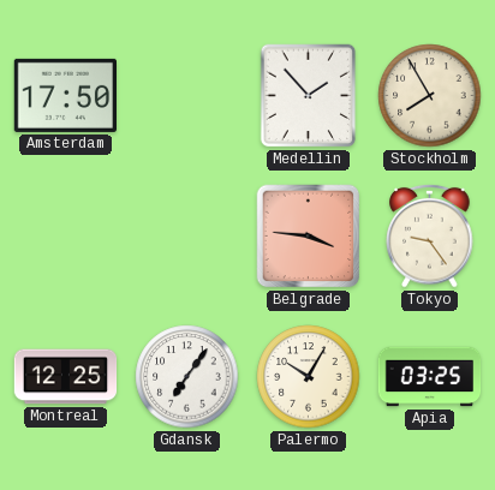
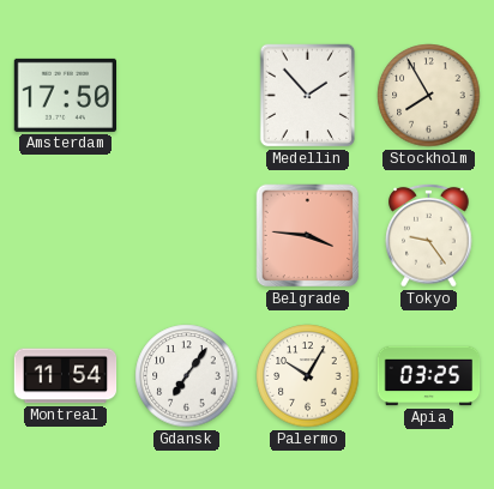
Montreal: 12:25 -> 11:54 (66, 376)
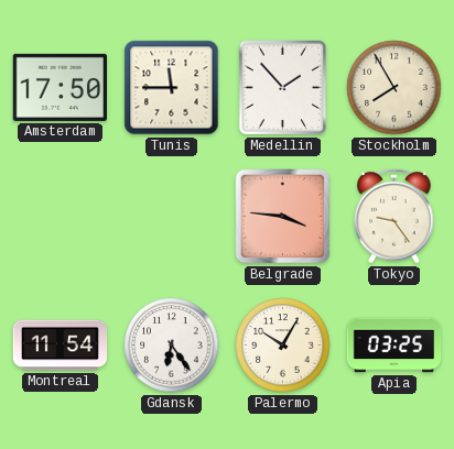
Tunis: none -> 11:45 (172, 88)
Gdansk: 7:06 -> 6:24 (172, 346)
